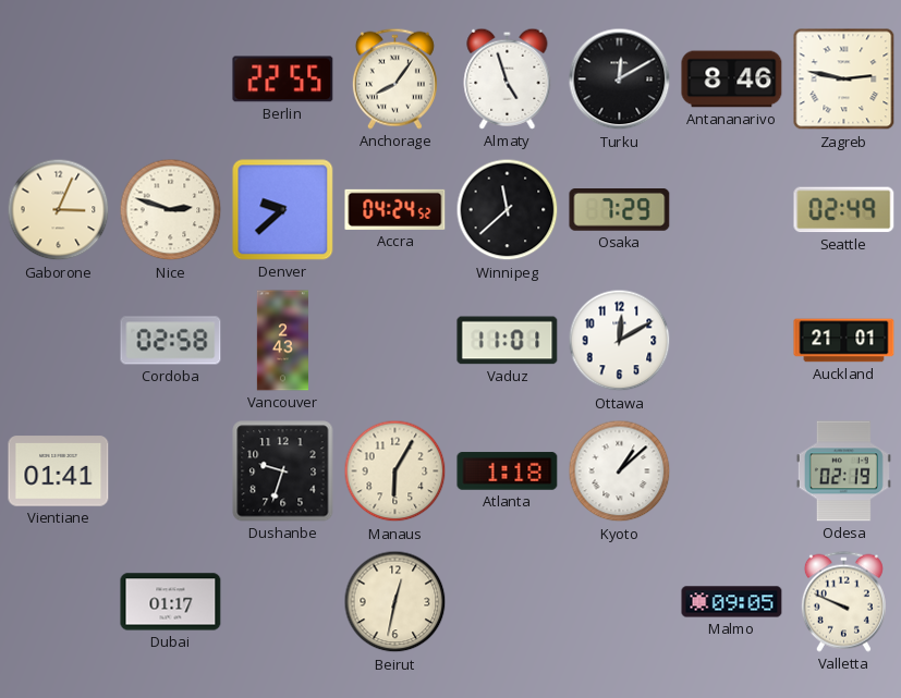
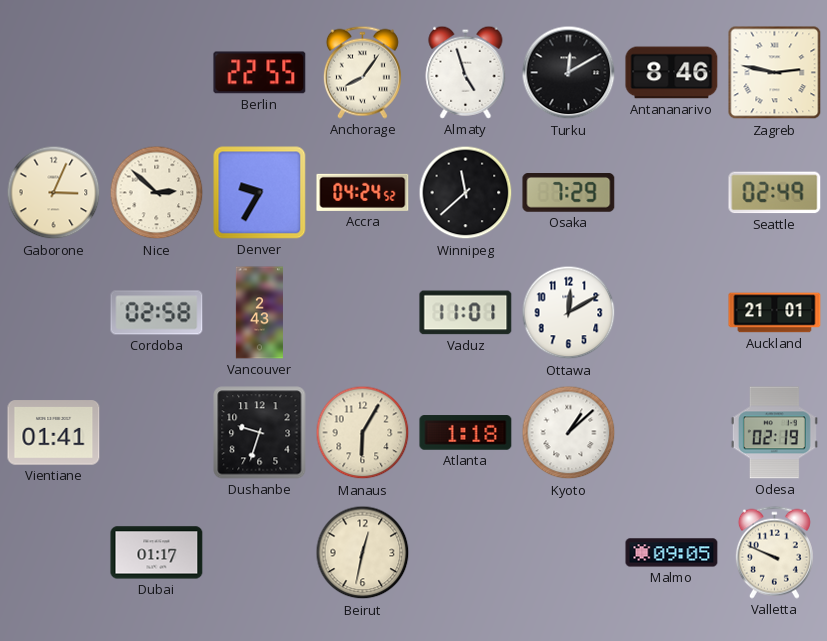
Nice: 2:48 -> 2:52 (157, 193)
Denver: 9:38 -> 9:35 (260, 193)
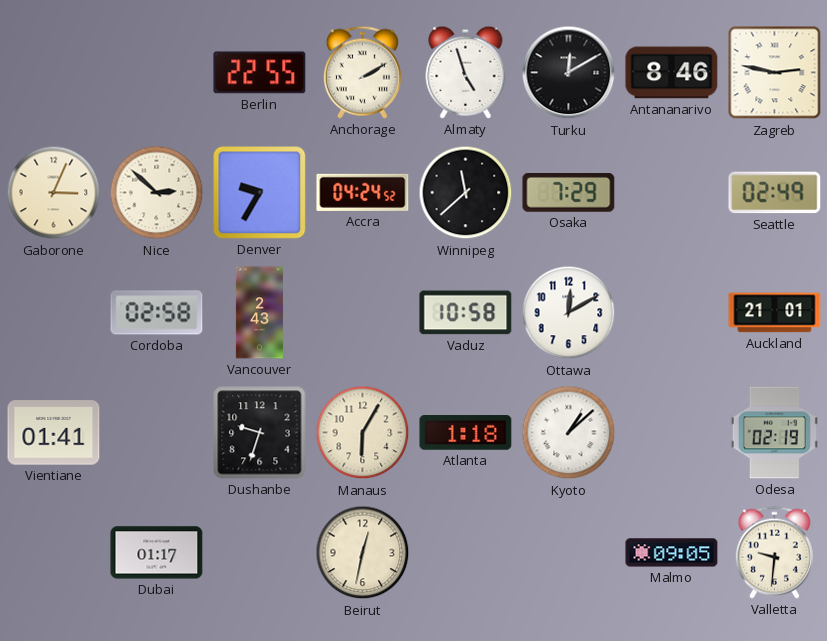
Anchorage: 8:06 -> 2:10 (362, 72)
Vaduz: 11:01 -> 10:58 (466, 313)
Valletta: 9:49 -> 9:31 (774, 552)
